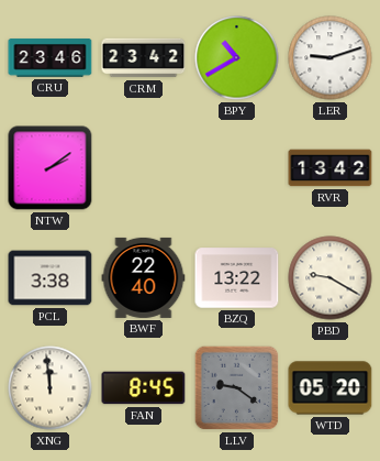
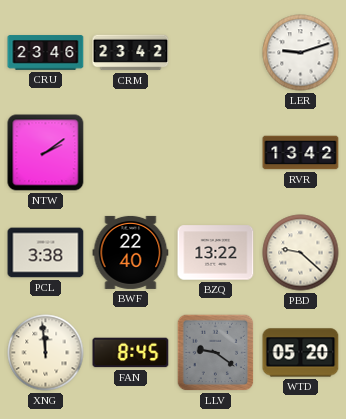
BPY: 10:40 -> none (237, 58)
PBD: 9:20 -> 9:22 (301, 253)
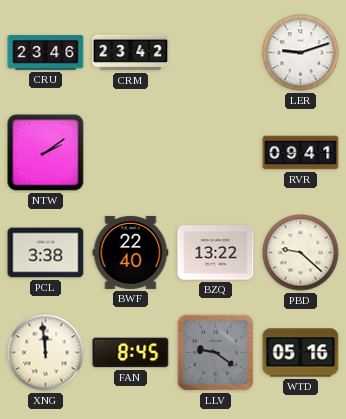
RVR: 13:42 -> 09:41 (301, 153)
WTD: 05:20 -> 05:16 (301, 353)
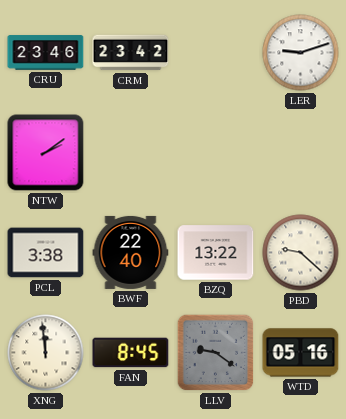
RVR: 09:41 -> none (301, 153)
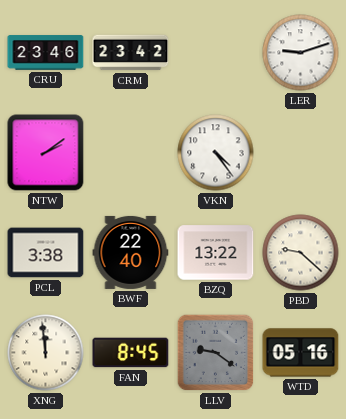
VKN: none -> 4:24 (216, 153)
